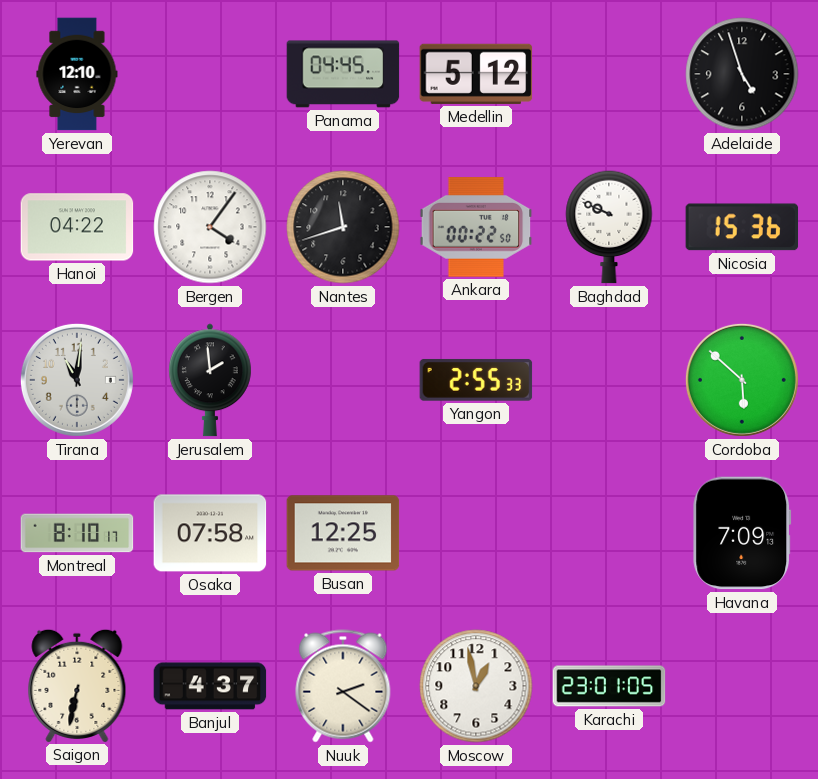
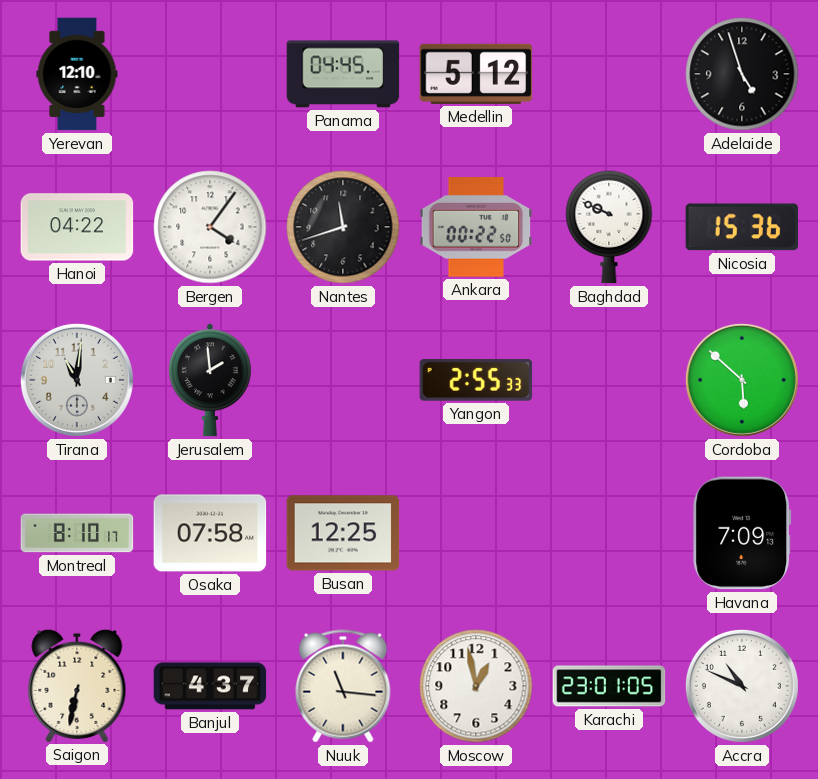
Nuuk: 2:21 -> 11:16 (343, 686)
Accra: none -> 10:49 (742, 686)
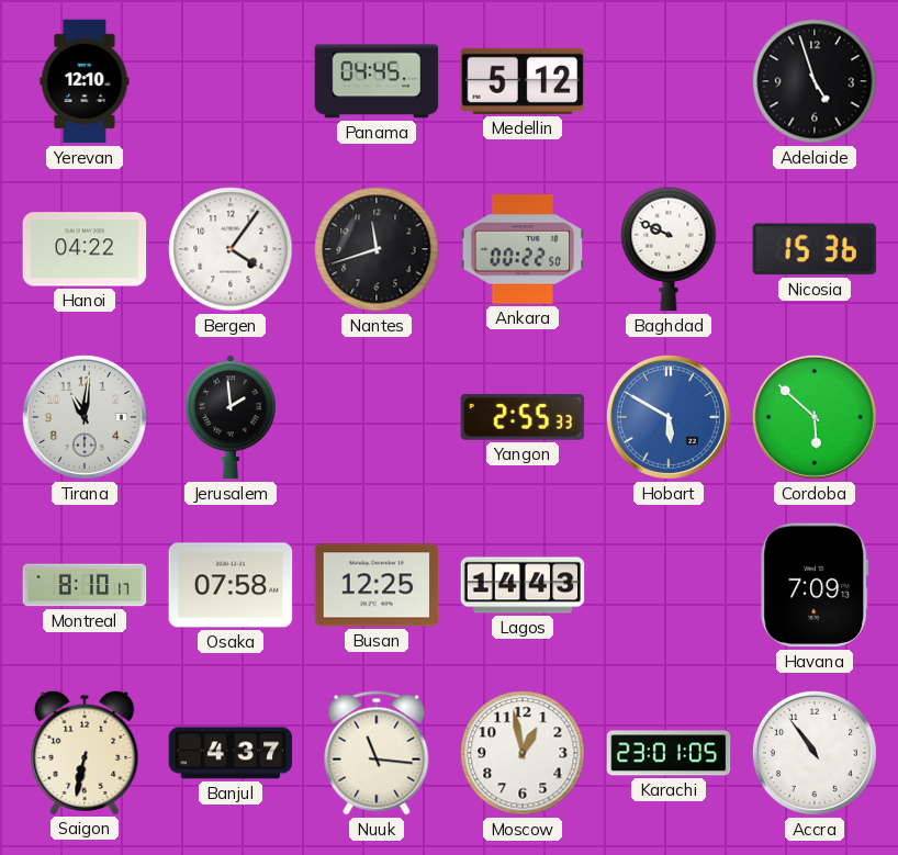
Hobart: none -> 5:50 (669, 417)
Lagos: none -> 14:43 (523, 585)
Accra: 10:49 -> 10:54 (815, 753)
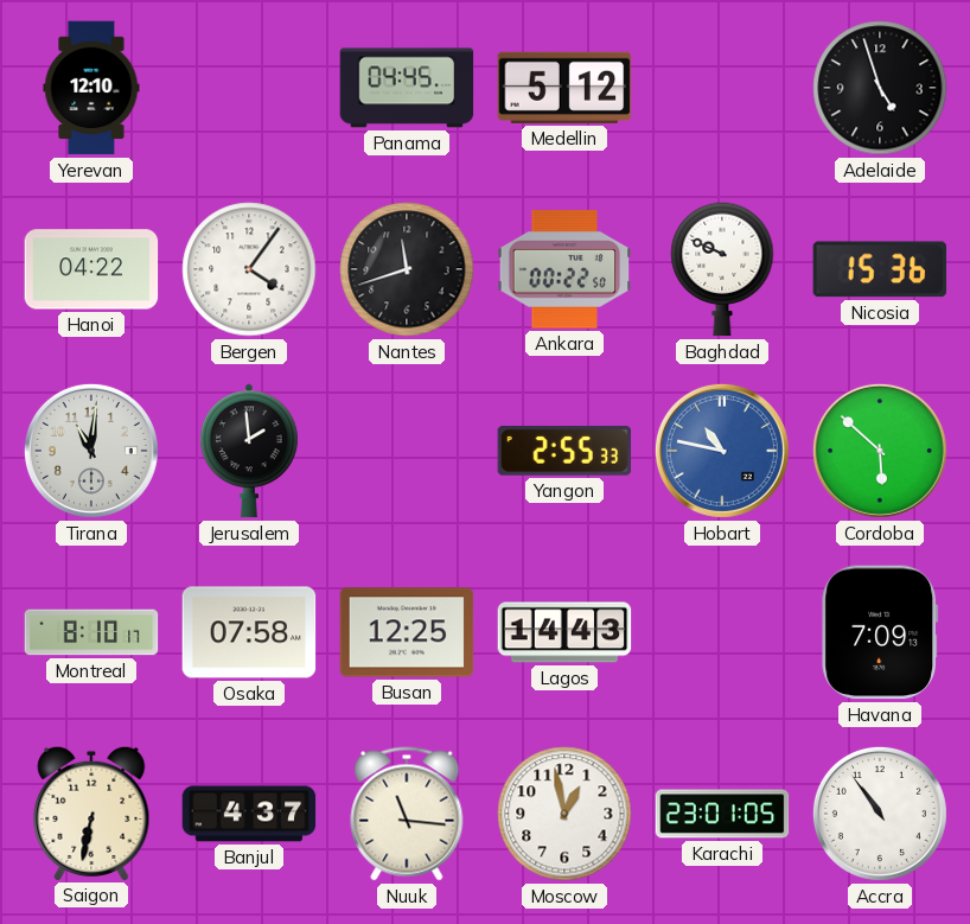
Hobart: 5:50 -> 10:47 (722, 451)
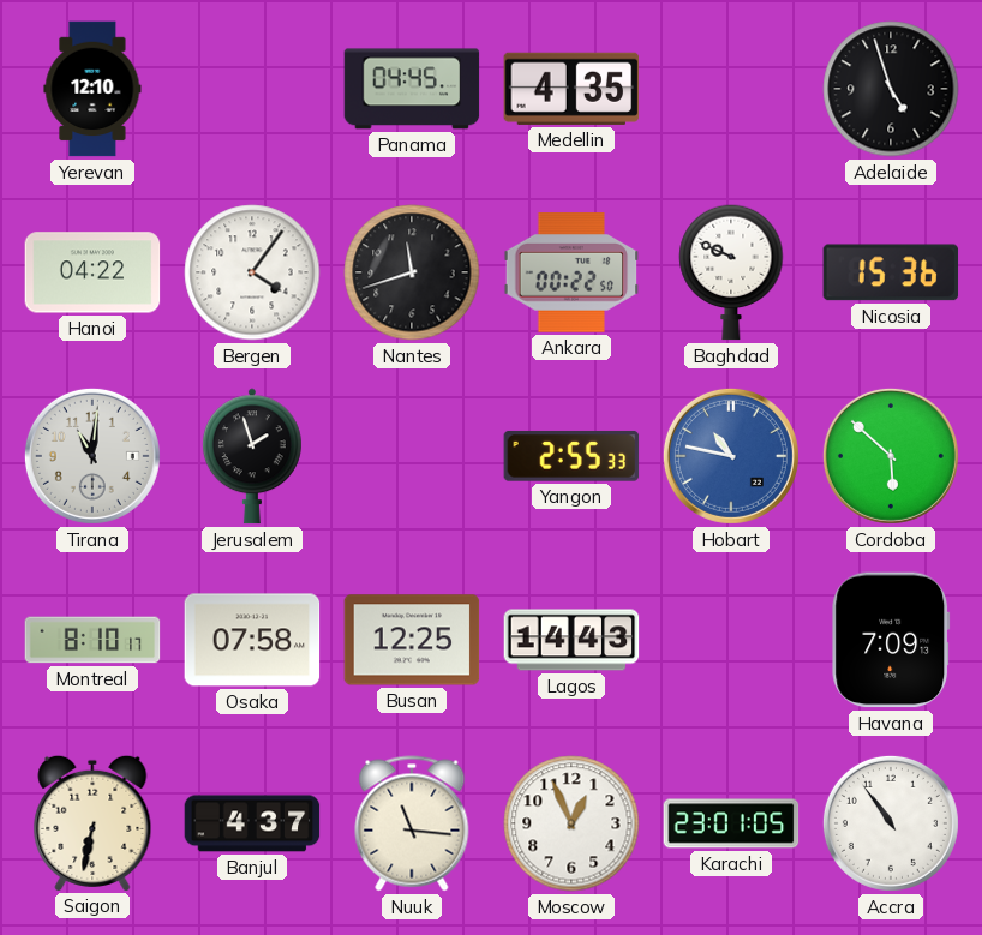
Medellin: 5:12 -> 4:35 (571, 89)
Jerusalem: 1:59 -> 1:57 (252, 456)
Moscow: 12:58 -> 12:56 (571, 823)
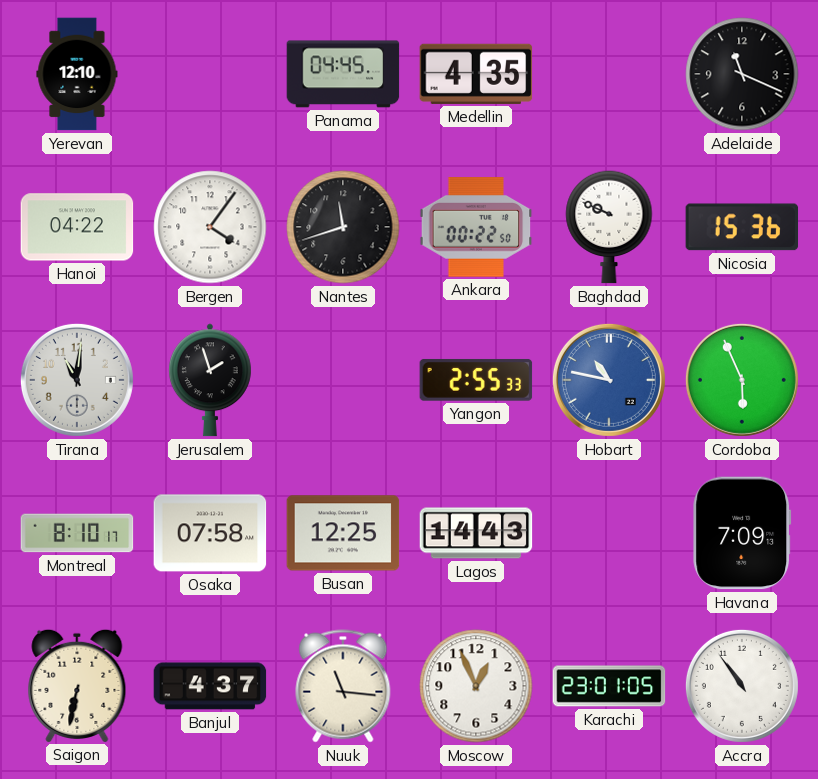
Adelaide: 4:57 -> 11:19 (742, 74)
Cordoba: 5:52 -> 5:56 (742, 380)
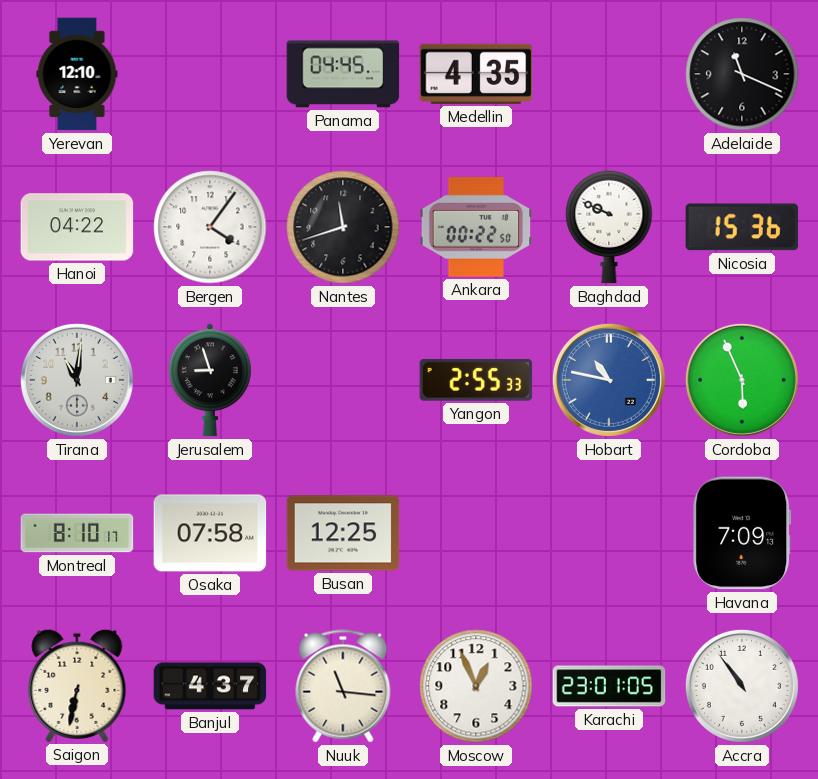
Jerusalem: 1:57 -> 8:57 (210, 380)
Lagos: 14:43 -> none (476, 533)
